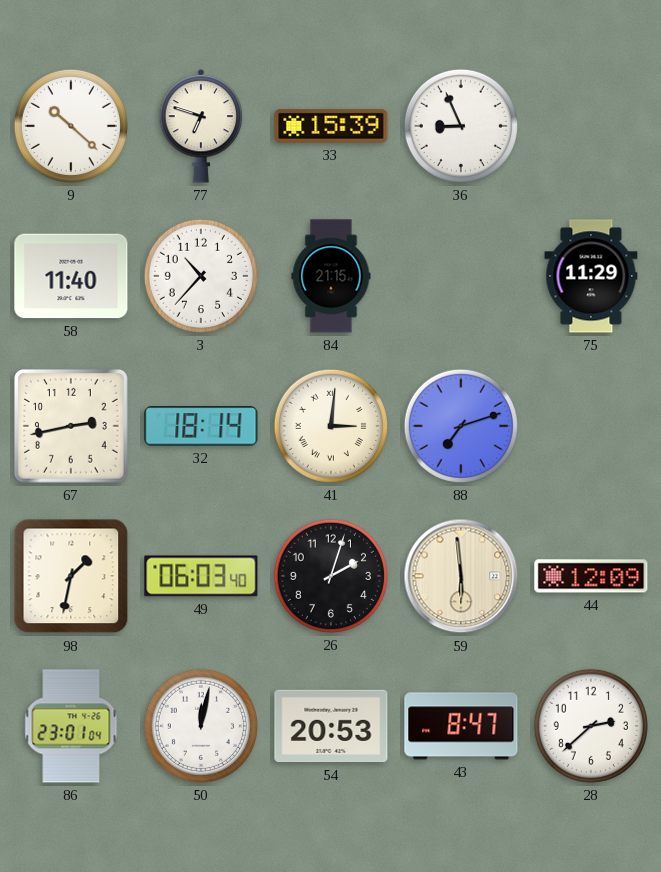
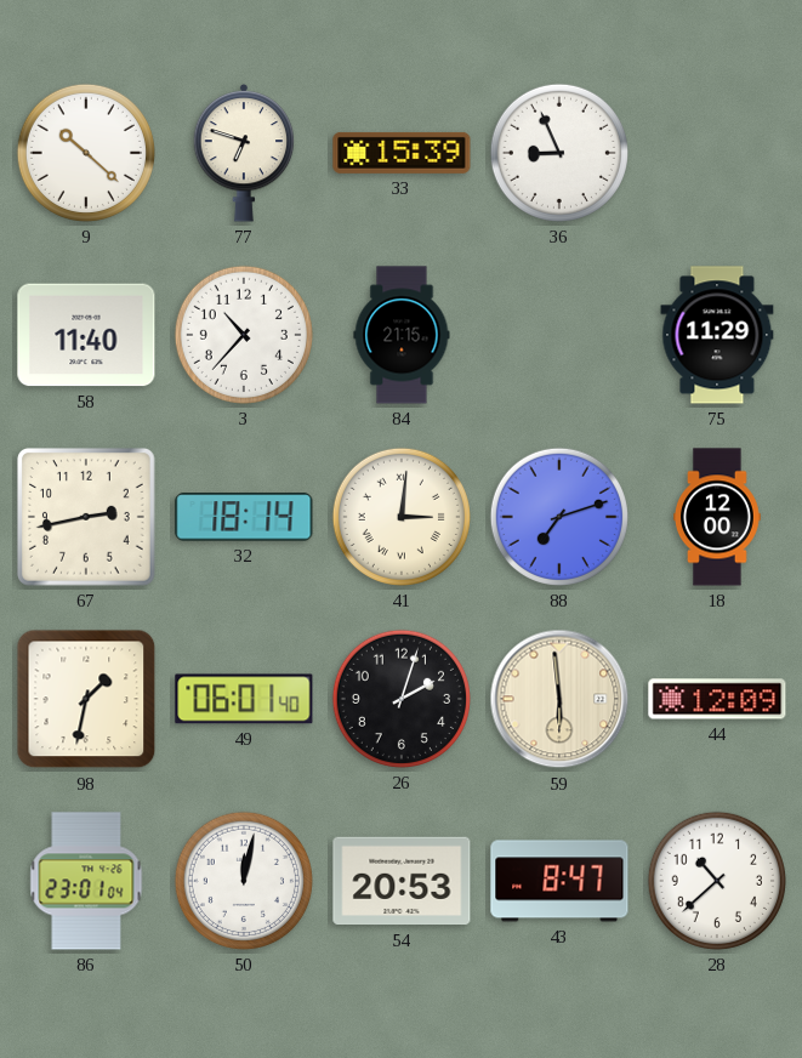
18: none -> 12:00 (718, 517)
49: 06:03 -> 06:01 (244, 699)
28: 2:38 -> 10:38 (717, 881)
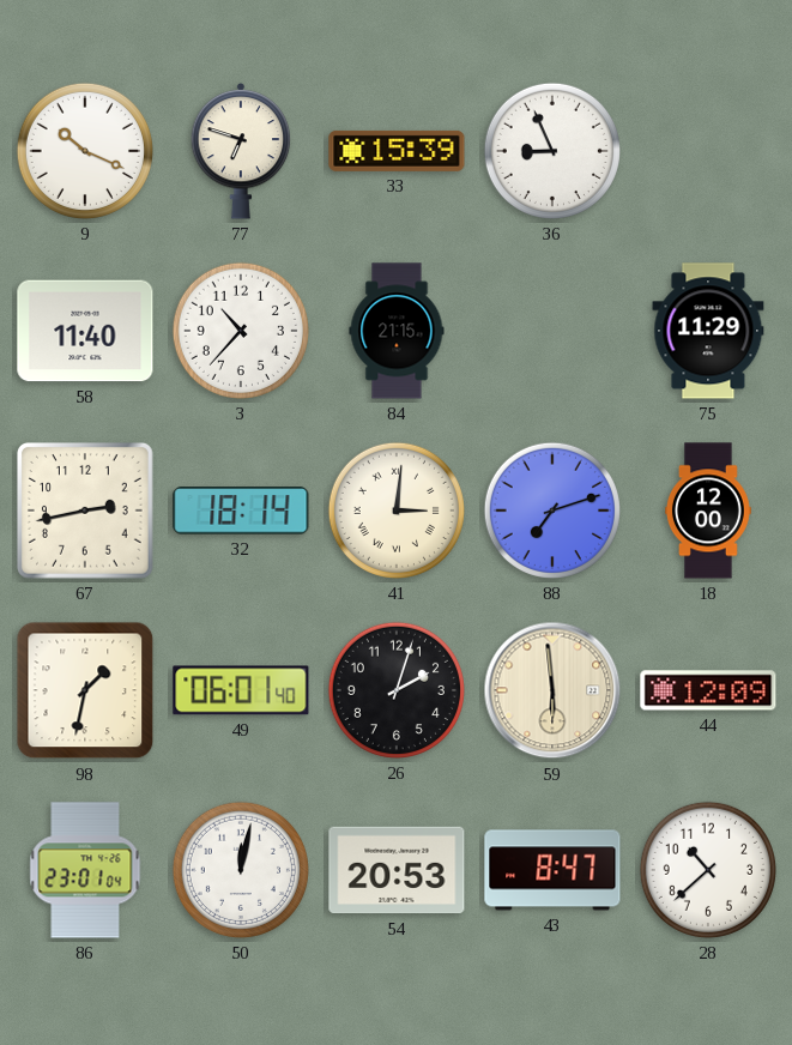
9: 10:22 -> 10:19 (85, 151)
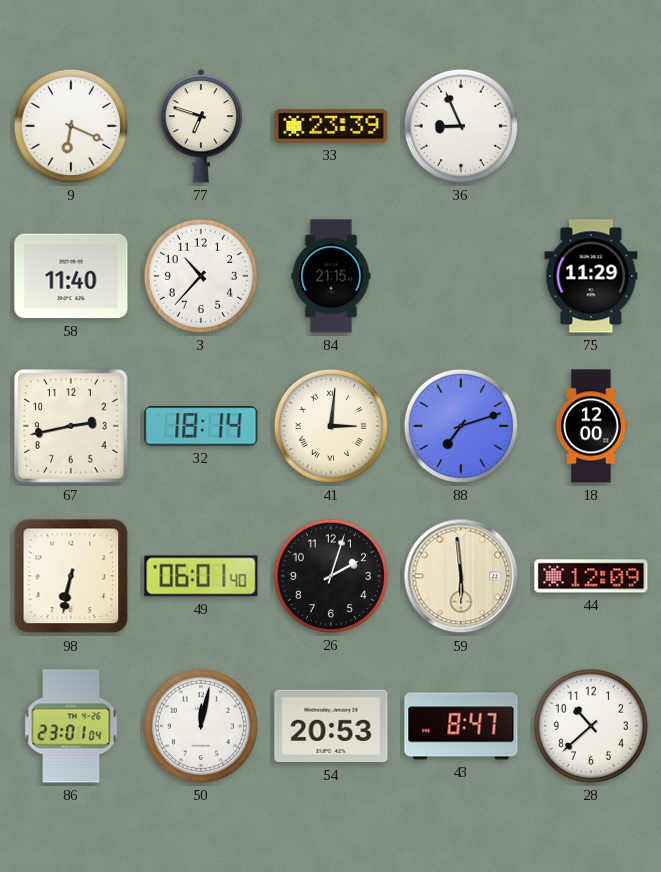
9: 10:19 -> 6:19 (71, 126)
33: 15:39 -> 23:39 (331, 126)
98: 1:32 -> 6:32 (71, 576)
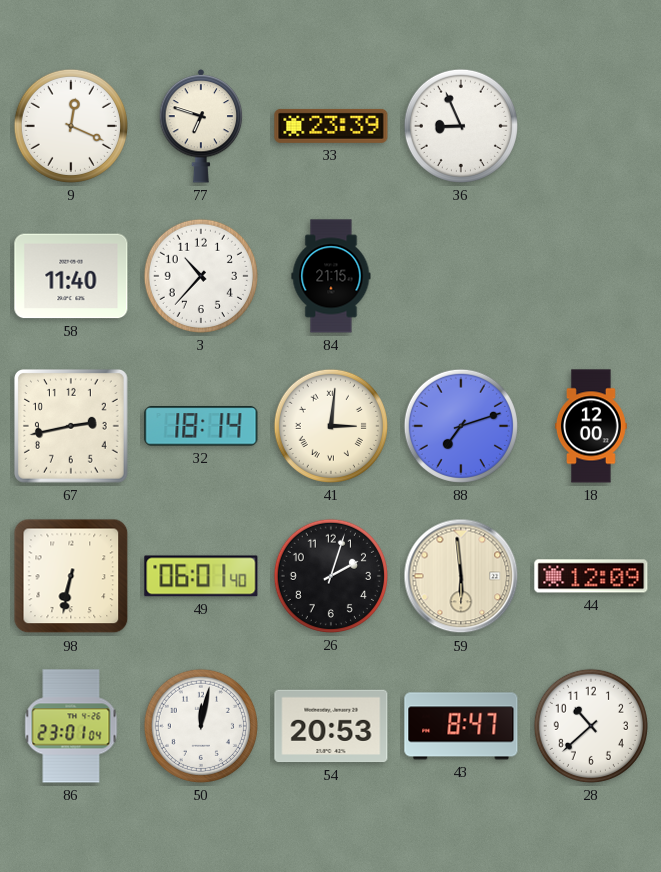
9: 6:19 -> 12:19 (71, 126)
75: 11:29 -> none (591, 276)
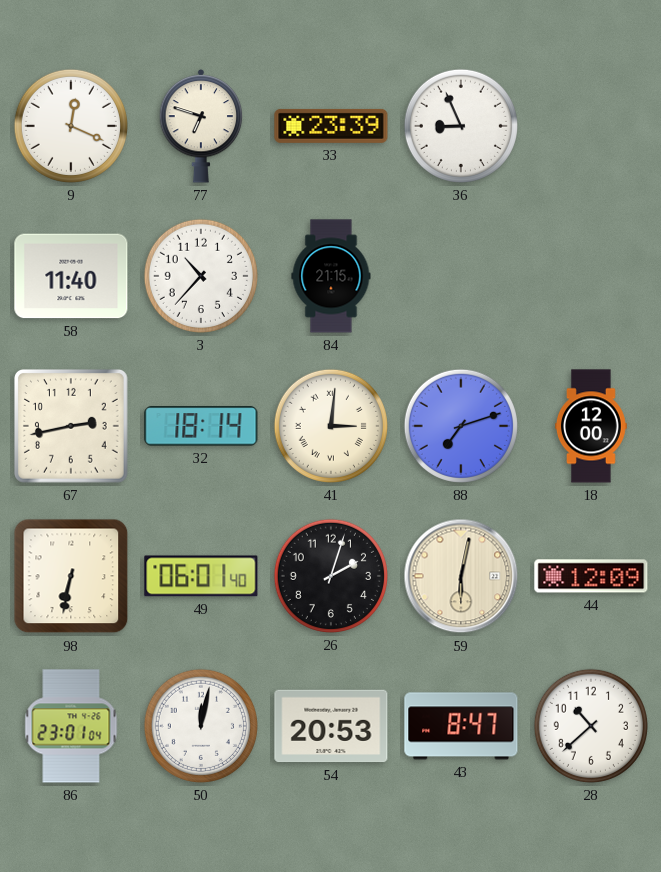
59: 5:59 -> 6:02 (461, 576)
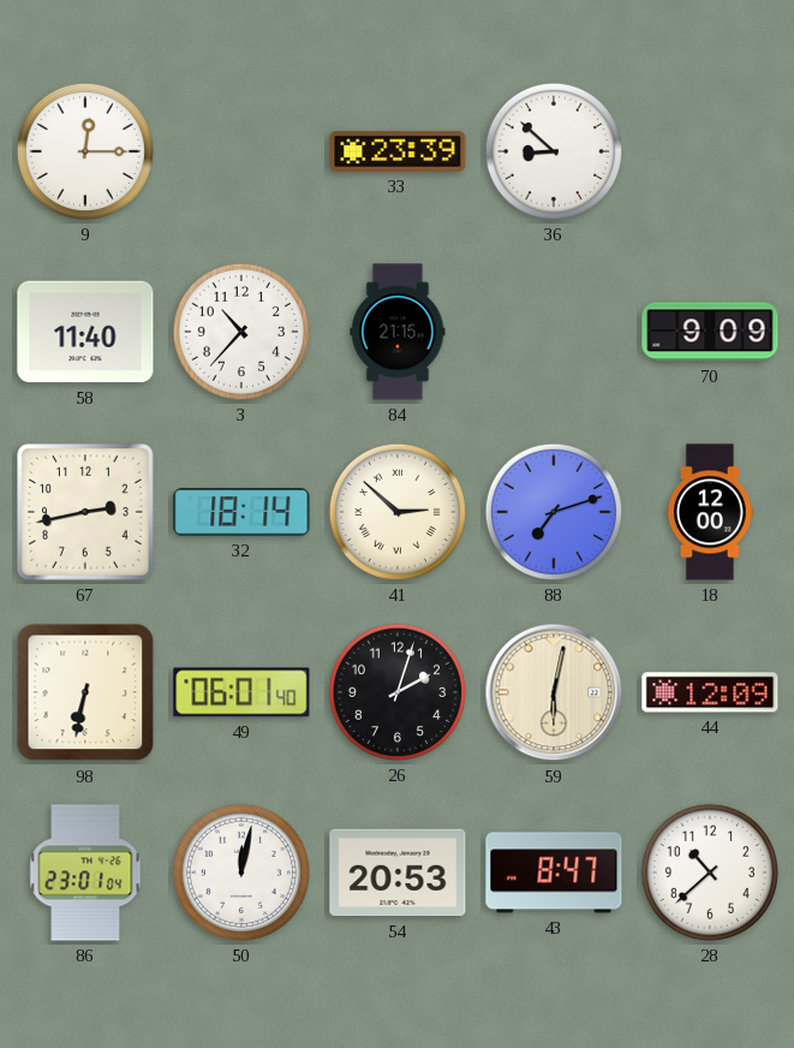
9: 12:19 -> 12:15 (85, 151)
77: 6:48 -> none (201, 126)
36: 8:56 -> 8:52 (554, 151)
70: none -> 9:09 (710, 332)
41: 3:01 -> 2:52 (398, 512)
